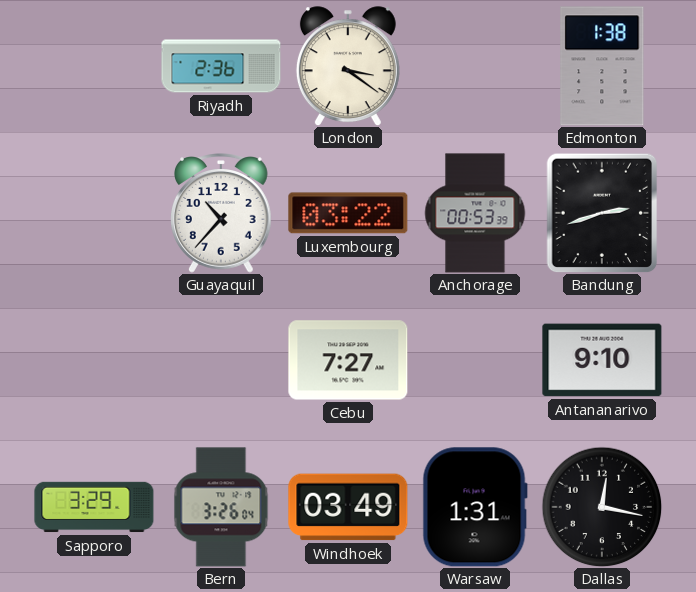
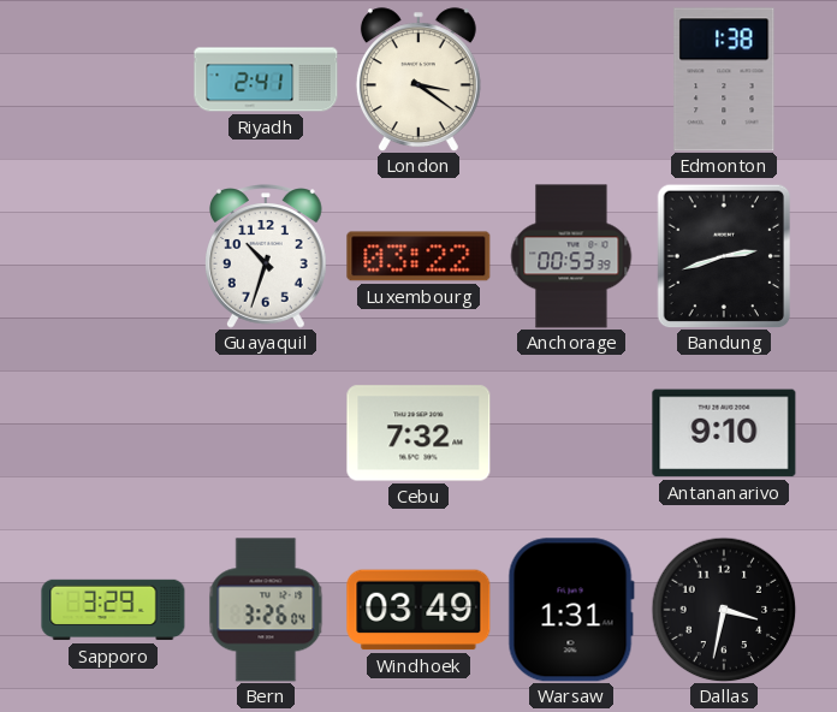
Riyadh: 2:36 -> 2:41 (266, 79)
Guayaquil: 10:37 -> 10:33 (267, 256)
Cebu: 7:27 -> 7:32 (419, 433)
Dallas: 12:17 -> 3:32 (724, 610)
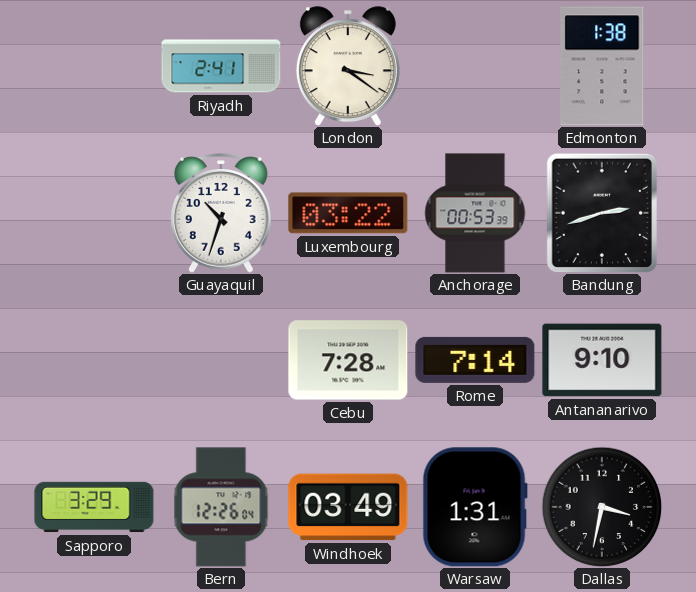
Cebu: 7:32 -> 7:28 (348, 360)
Rome: none -> 7:14 (475, 360)
Bern: 3:26 -> 12:26 (221, 507)
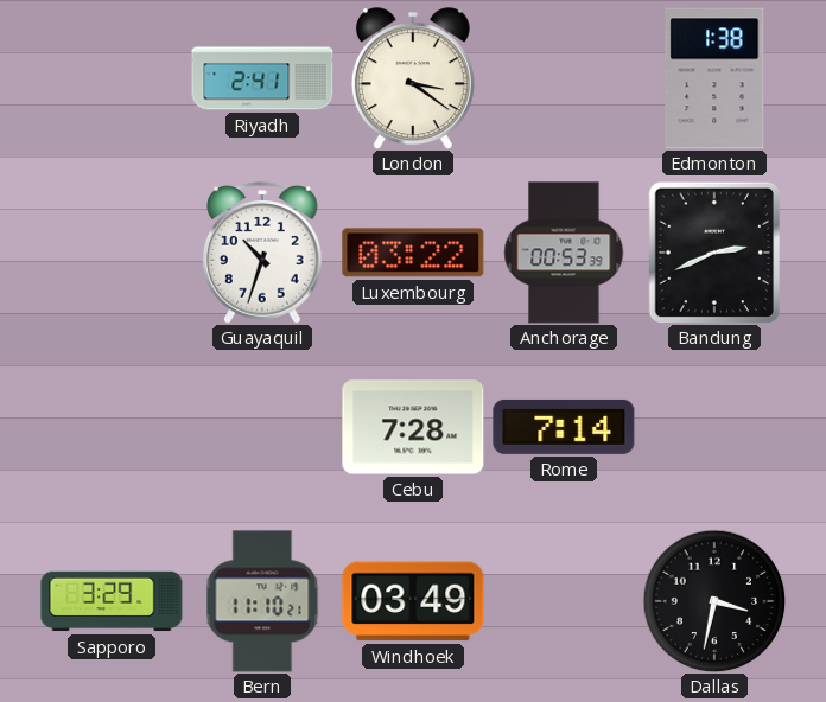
Bandung: 2:42 -> 2:41 (714, 253)
Antananarivo: 9:10 -> none (602, 360)
Bern: 12:26 -> 11:10 (262, 601)
Warsaw: 1:31 -> none (475, 507)
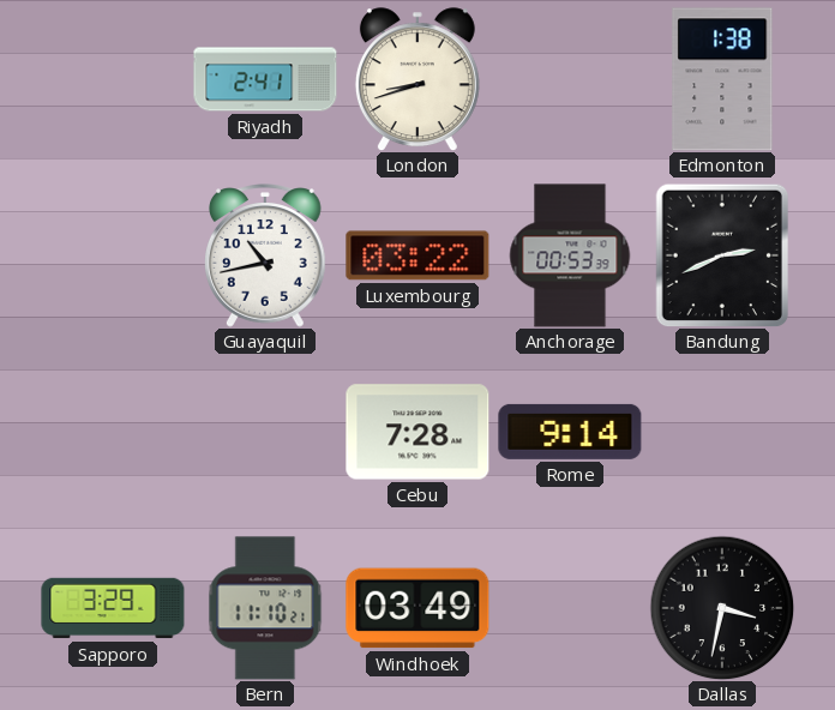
London: 3:21 -> 8:42 (417, 79)
Guayaquil: 10:33 -> 10:43 (266, 255)
Rome: 7:14 -> 9:14 (570, 432)
